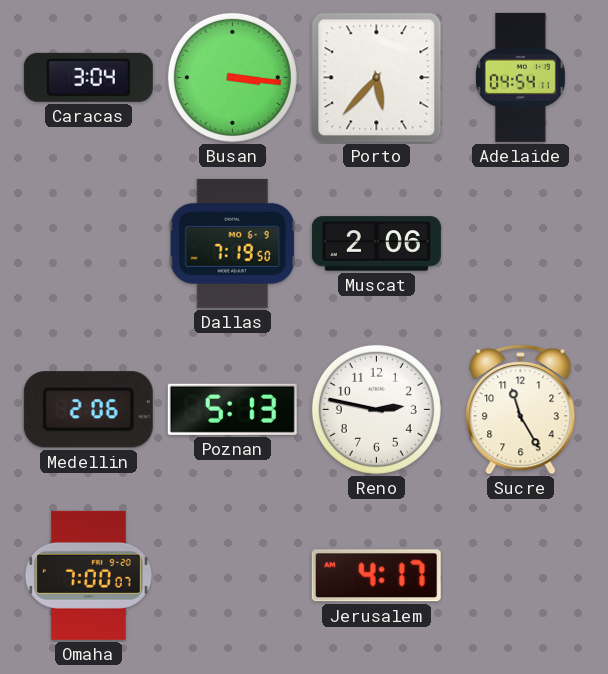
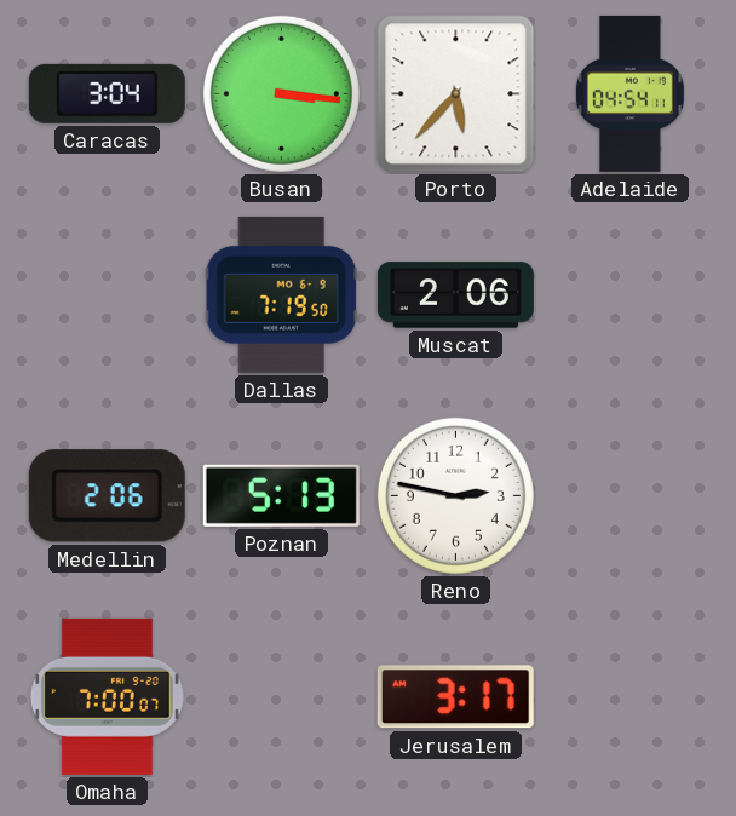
Sucre: 11:25 -> none (521, 410)
Jerusalem: 4:17 -> 3:17 (455, 697)
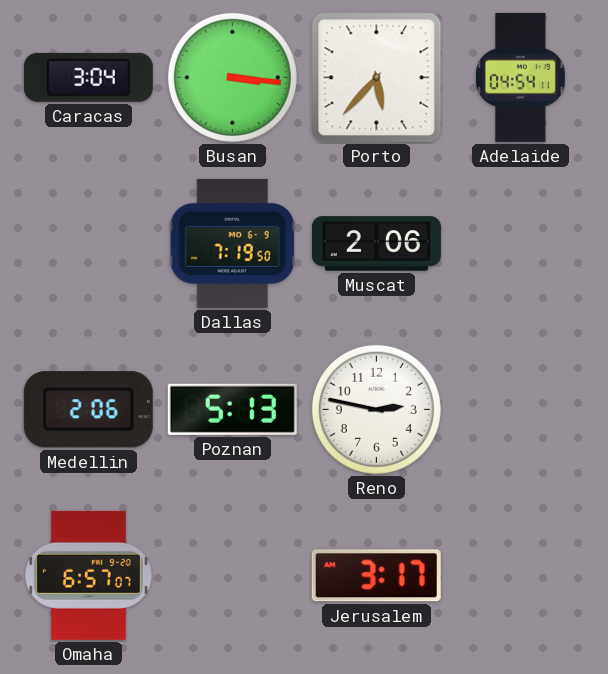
Omaha: 7:00 -> 6:57 (88, 575)
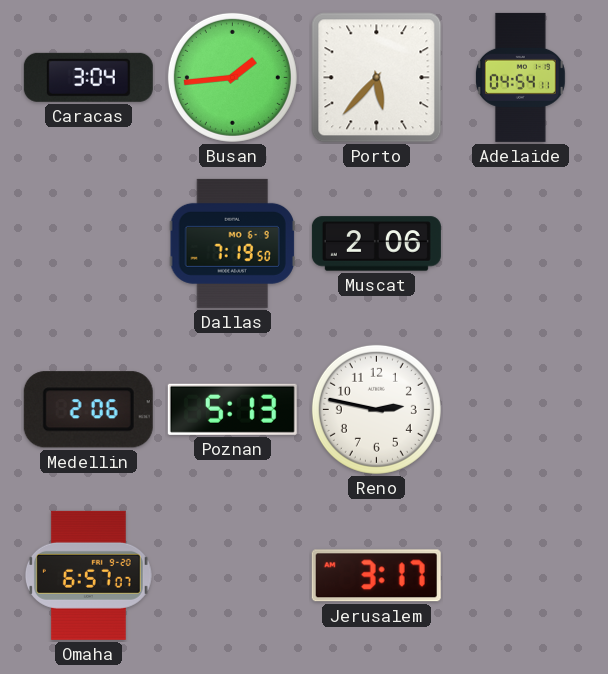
Busan: 3:16 -> 1:44 (232, 77)
